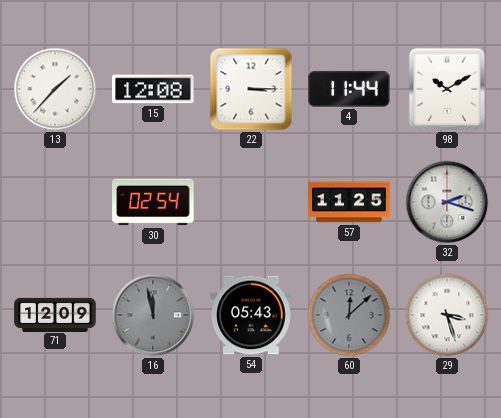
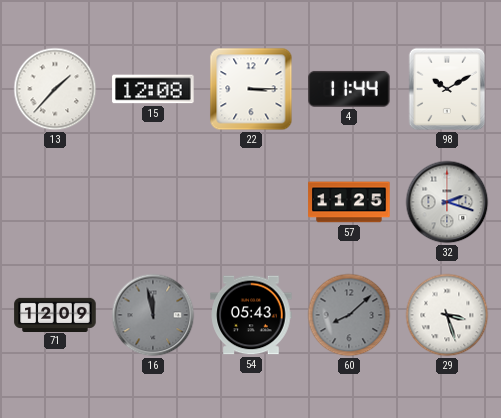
30: 02:54 -> none (153, 202)
60: 12:08 -> 8:08 (349, 315)
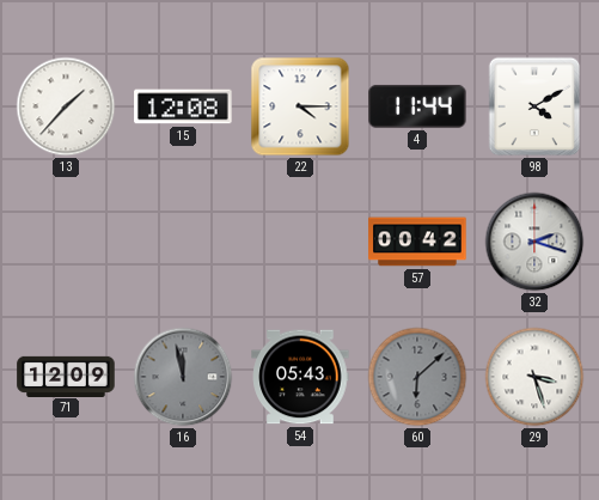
22: 3:15 -> 4:15 (300, 106)
98: 10:10 -> 4:10 (534, 106)
57: 11:25 -> 00:42 (417, 242)
60: 8:08 -> 6:08 (417, 377)
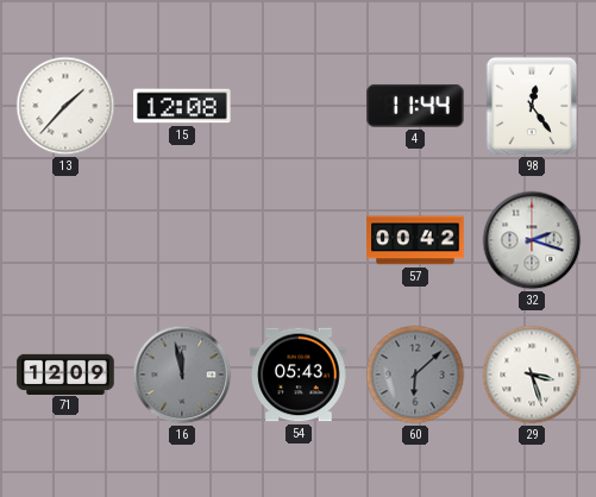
22: 4:15 -> none (300, 106)
98: 4:10 -> 12:24 (532, 106)
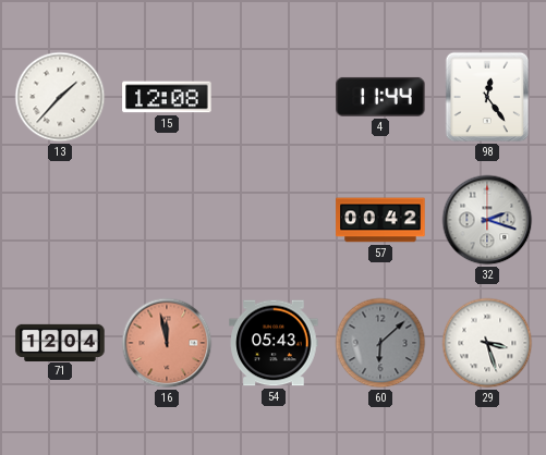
71: 12:09 -> 12:04 (60, 342)
16 dial: grey -> salmon (167, 343)
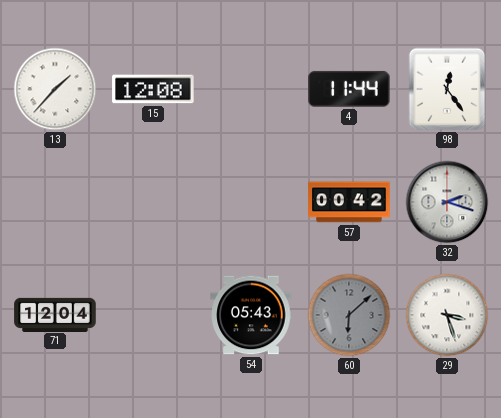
16: 11:58 -> none (167, 343)
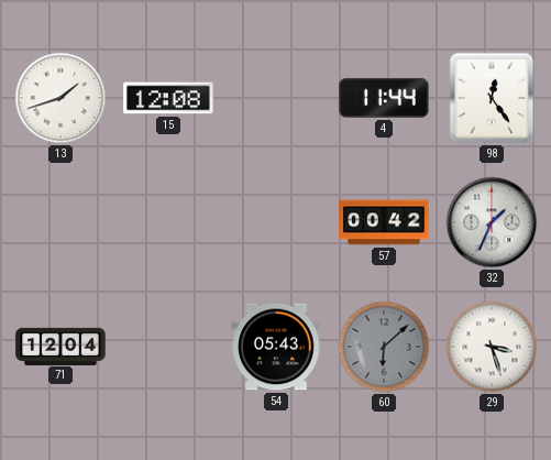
13: 1:37 -> 1:42 (60, 98)
32: 2:18 -> 1:34 (492, 222)
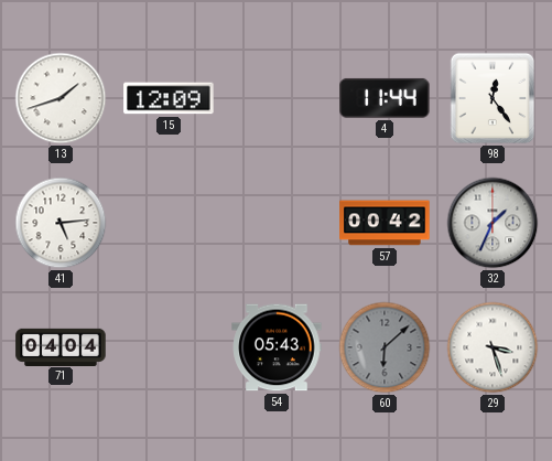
15: 12:08 -> 12:09 (169, 98)
41: none -> 5:14 (61, 223)
71: 12:04 -> 04:04 (61, 346)
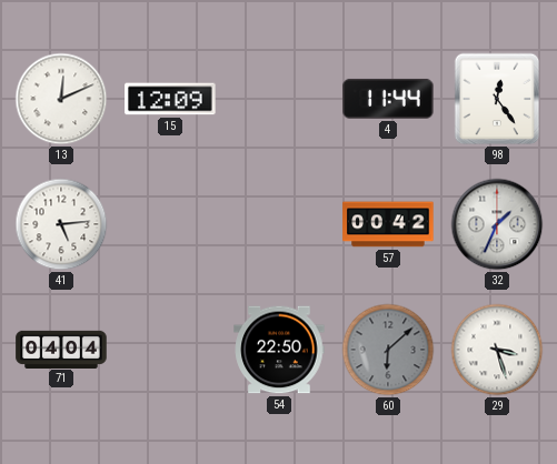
13: 1:42 -> 12:11 (61, 99)
54: 05:43 -> 22:50 (279, 350)
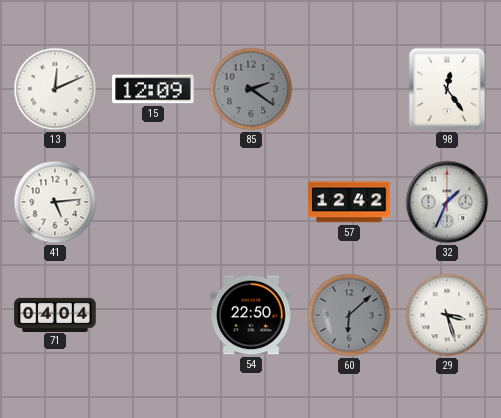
85: none -> 2:21 (251, 89)
4: 11:44 -> none (388, 99)
57: 00:42 -> 12:42 (349, 202)
